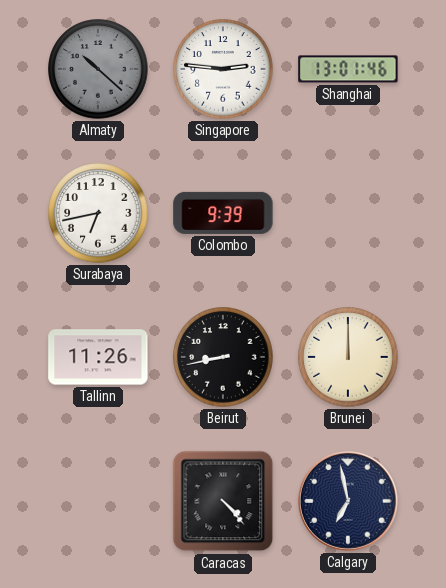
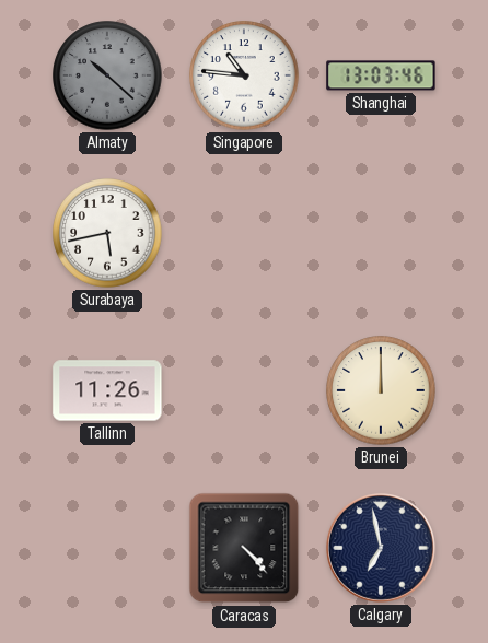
Singapore: 2:46 -> 10:46 (244, 75)
Shanghai: 13:01 -> 13:03 (381, 75)
Surabaya: 6:43 -> 5:43 (107, 233)
Colombo: 9:39 -> none (223, 213)
Beirut: 8:43 -> none (223, 357)
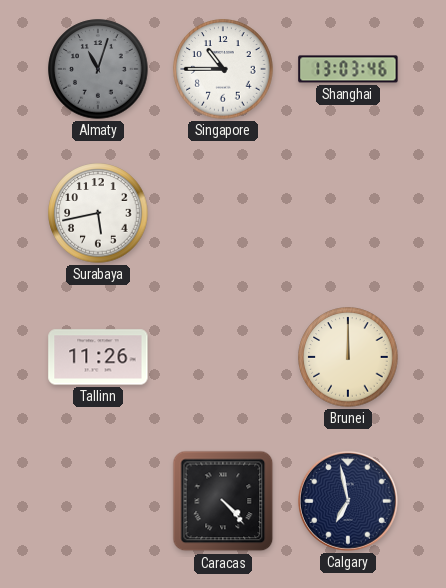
Almaty: 10:22 -> 11:03 (98, 69)
Singapore: 10:46 -> 10:45 (223, 69)
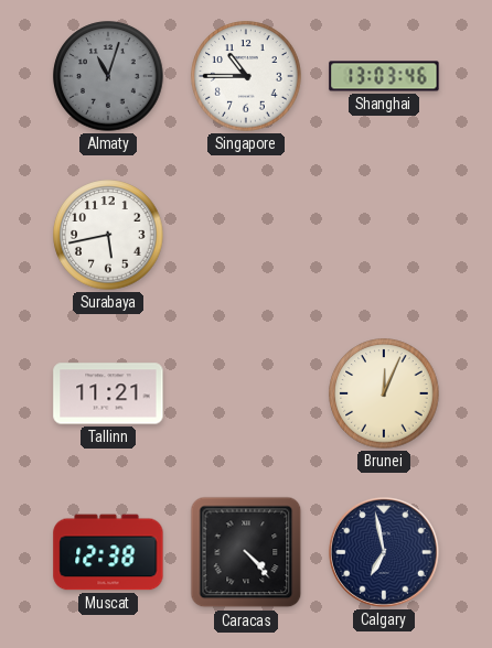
Tallinn: 11:26 -> 11:21 (108, 393)
Brunei: 12:00 -> 12:04 (384, 393)
Muscat: none -> 12:38 (108, 552)
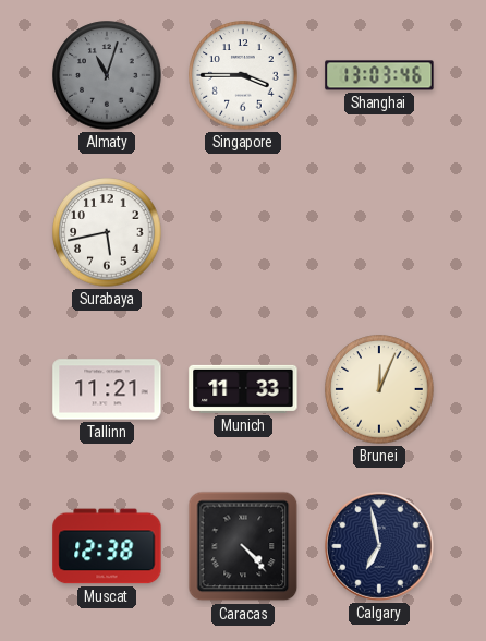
Singapore: 10:45 -> 3:45 (243, 75)
Munich: none -> 11:33 (243, 389)
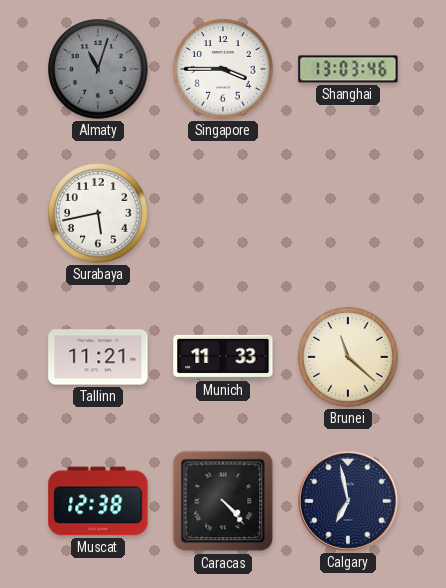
Brunei: 12:04 -> 11:22 (348, 357)
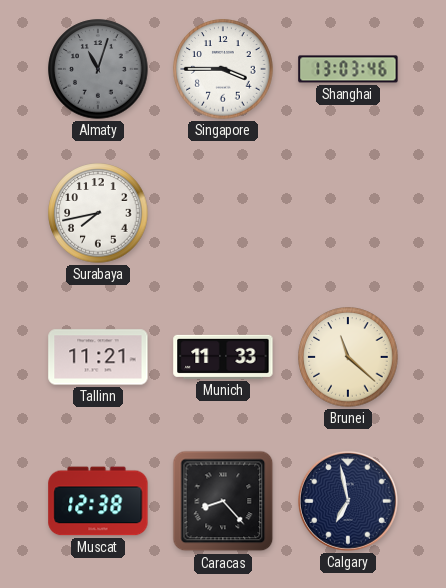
Surabaya: 5:43 -> 7:43 (98, 213)
Caracas: 4:23 -> 8:23 (223, 501)
